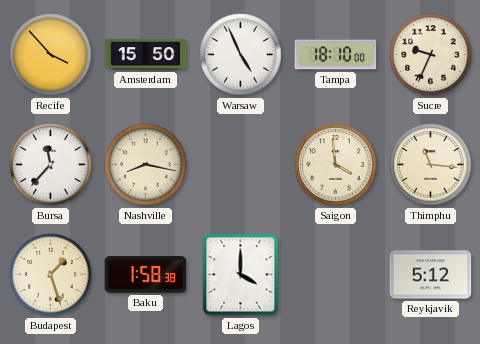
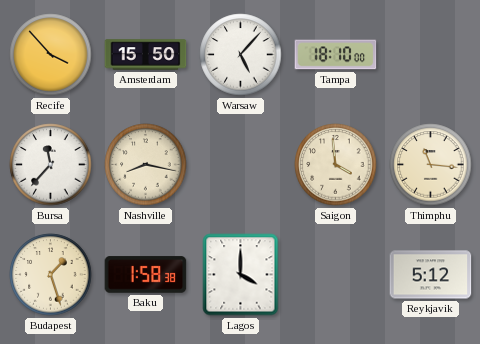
Warsaw: 4:56 -> 5:07 (241, 55)
Sucre: 9:34 -> none (431, 55)
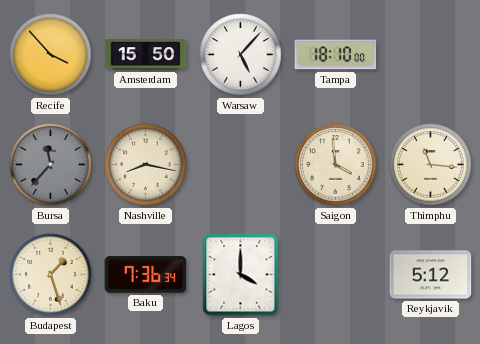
Bursa dial: white -> grey (51, 165)
Baku: 1:58 -> 7:36 (146, 275)
